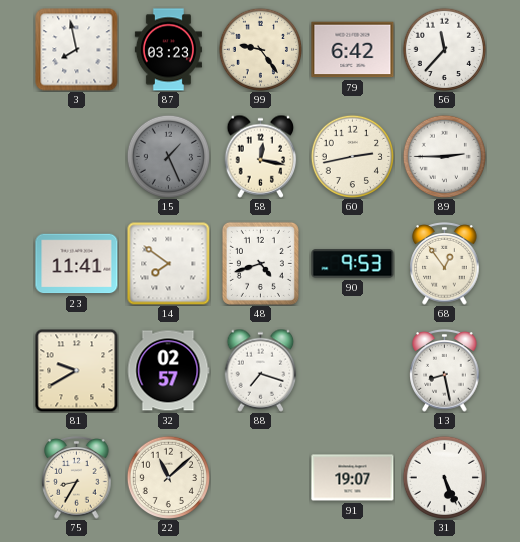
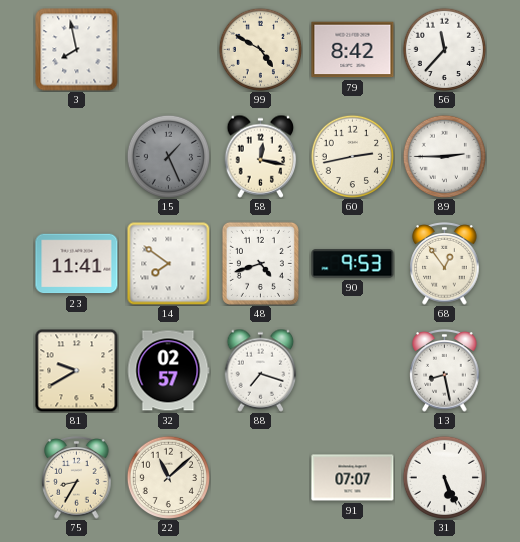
87: 03:23 -> none (168, 50)
99: 9:24 -> 4:50 (260, 49)
79: 6:42 -> 8:42 (353, 50)
91: 19:07 -> 07:07 (353, 478)
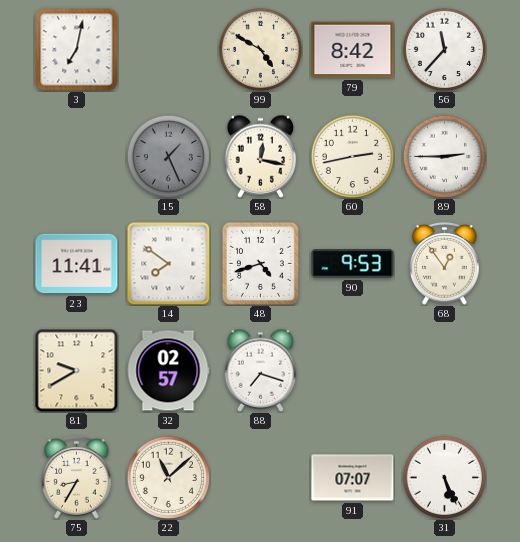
3: 7:58 -> 7:02 (77, 50)
13: 8:28 -> none (445, 371)
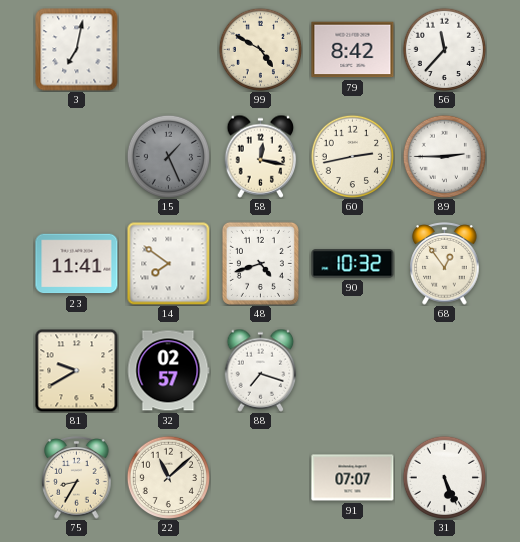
90: 9:53 -> 10:32 (353, 264)
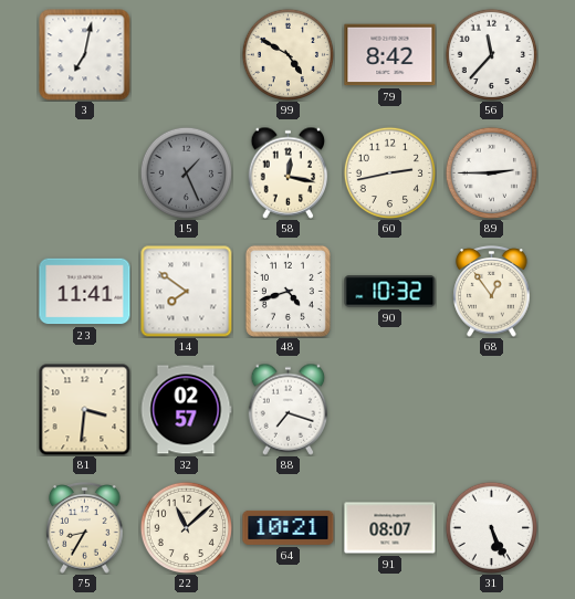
81: 9:40 -> 3:31 (84, 409)
64: none -> 10:21 (289, 527)
91: 07:07 -> 08:07 (390, 528)
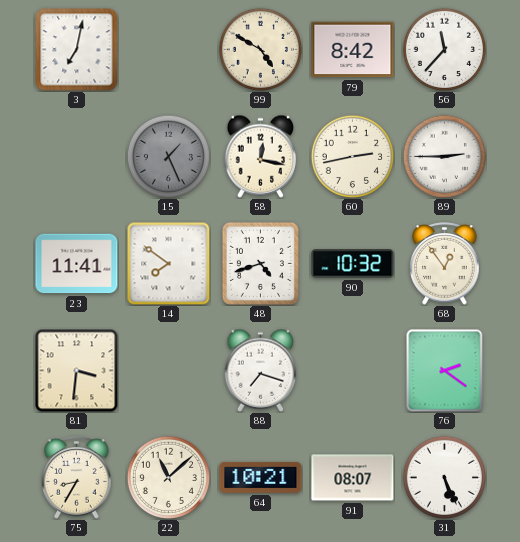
32: 02:57 -> none (186, 410)
76: none -> 2:21 (445, 370)
